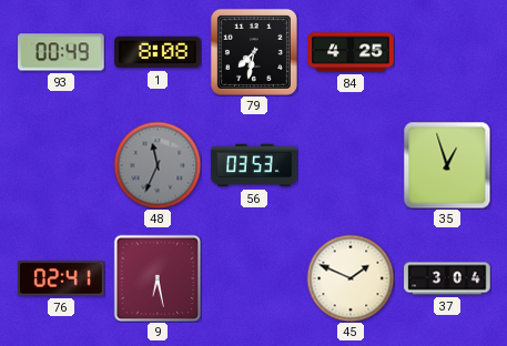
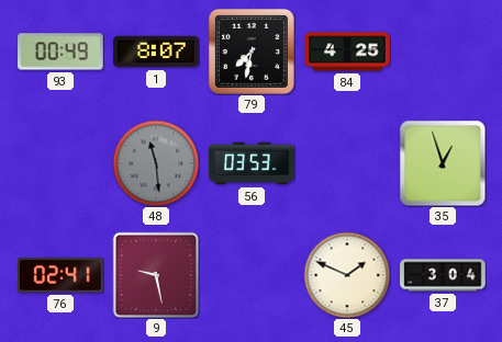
1: 8:08 -> 8:07 (156, 52)
48: 11:34 -> 11:29 (156, 163)
9: 6:28 -> 9:28 (156, 275)
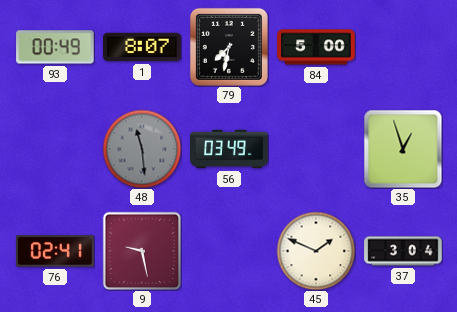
84: 4:25 -> 5:00 (316, 47)
56: 03:53 -> 03:49 (229, 149)
